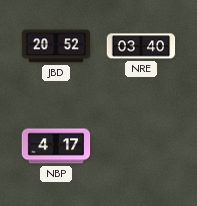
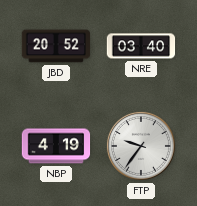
NBP: 4:17 -> 4:19 (56, 146)
FTP: none -> 9:36 (141, 146)
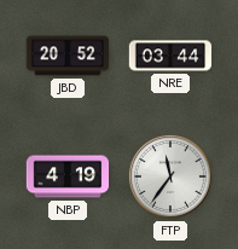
NRE: 03:40 -> 03:44 (170, 56)
FTP: 9:36 -> 11:36 (170, 176)
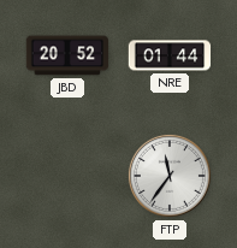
NRE: 03:44 -> 01:44 (170, 55)
NBP: 4:19 -> none (68, 176)
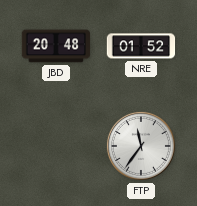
JBD: 20:52 -> 20:48 (56, 46)
NRE: 01:44 -> 01:52 (141, 46)
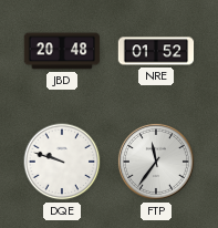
DQE: none -> 9:48 (62, 162)
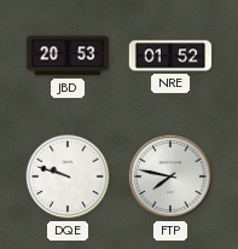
JBD: 20:48 -> 20:53 (68, 56)
FTP: 11:36 -> 7:47 (170, 176)
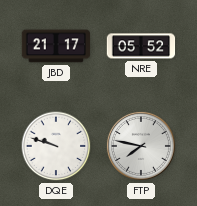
JBD: 20:53 -> 21:17 (56, 46)
NRE: 01:52 -> 05:52 (141, 46)
